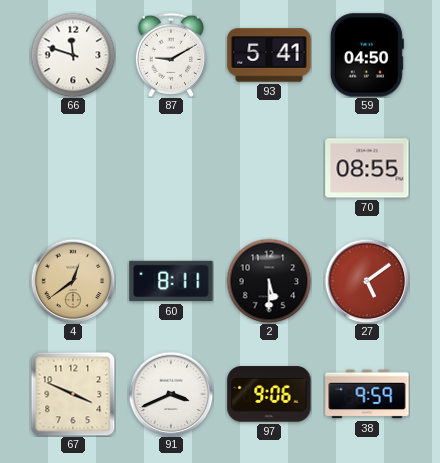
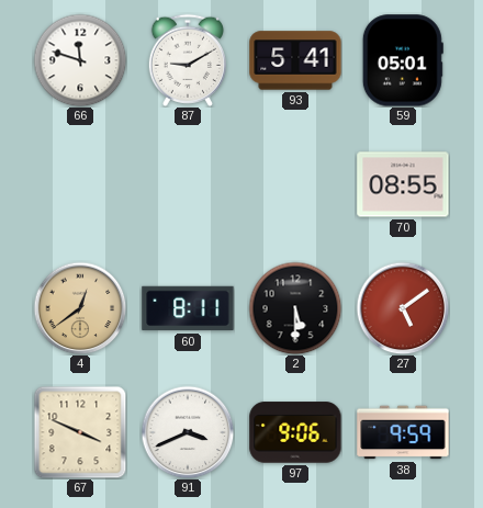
59: 04:50 -> 05:01 (403, 60)
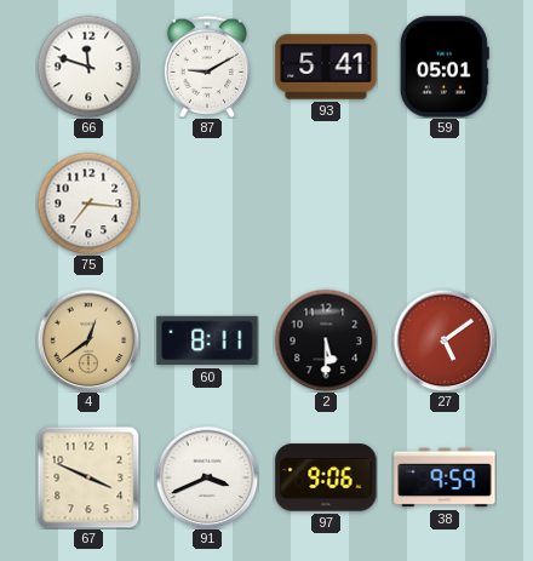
75: none -> 7:16 (88, 204)
70: 08:55 -> none (403, 184)
